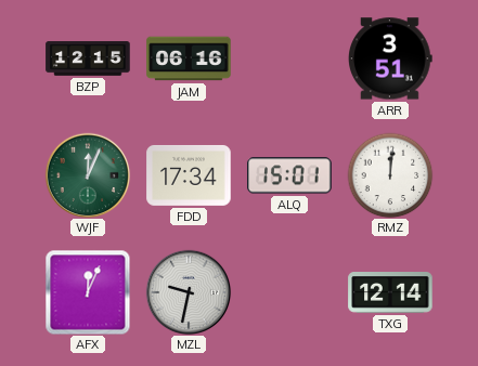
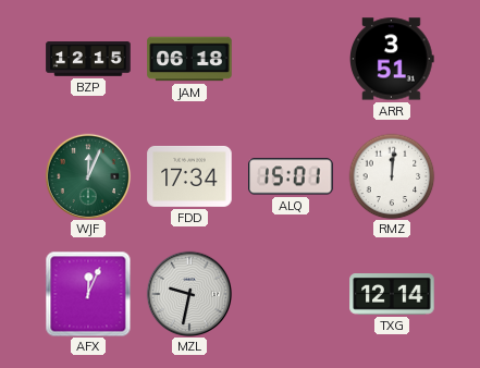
JAM: 06:16 -> 06:18 (189, 59)
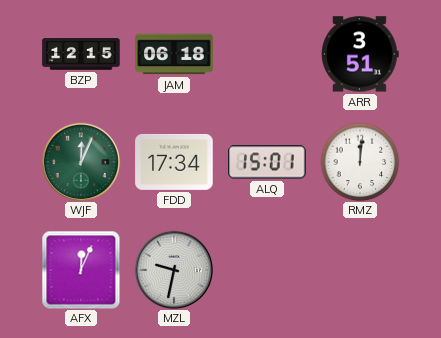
TXG: 12:14 -> none (392, 295)
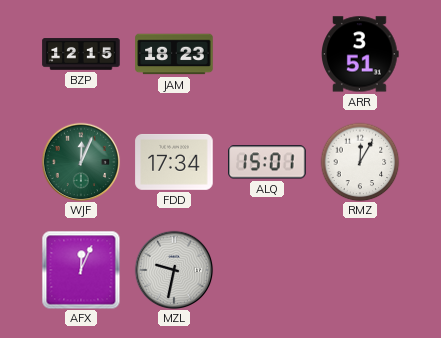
JAM: 06:18 -> 18:23 (174, 54)
RMZ: 12:01 -> 12:05 (360, 162)
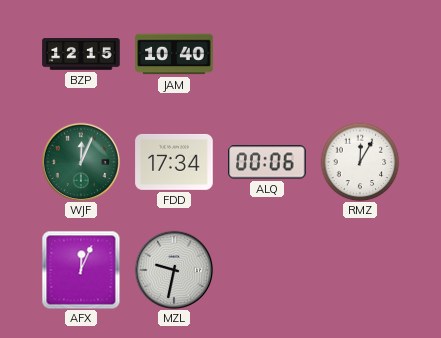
JAM: 18:23 -> 10:40 (174, 54)
ARR: 3:51 -> none (361, 54)
ALQ: 15:01 -> 00:06 (267, 162)
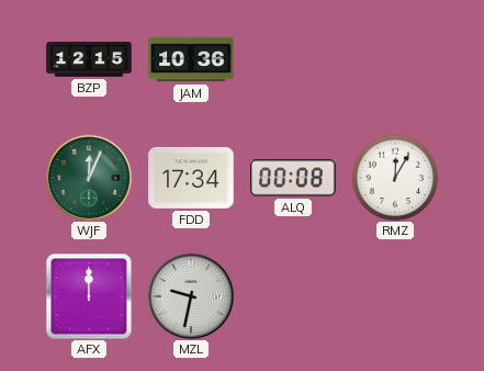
JAM: 10:40 -> 10:36 (191, 59)
ALQ: 00:06 -> 00:08 (293, 178)
AFX: 12:04 -> 12:00 (89, 296)
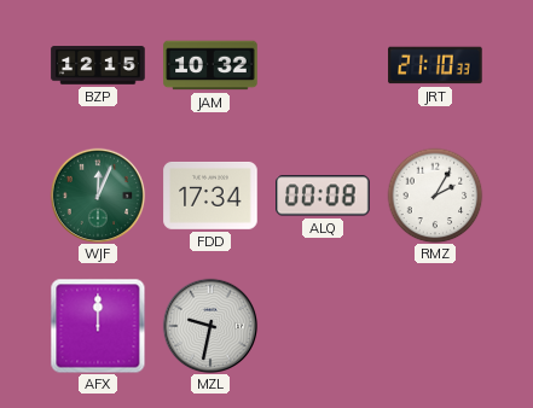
JAM: 10:36 -> 10:32 (210, 65)
JRT: none -> 21:10 (435, 65)
RMZ: 12:05 -> 2:05 (435, 196)
